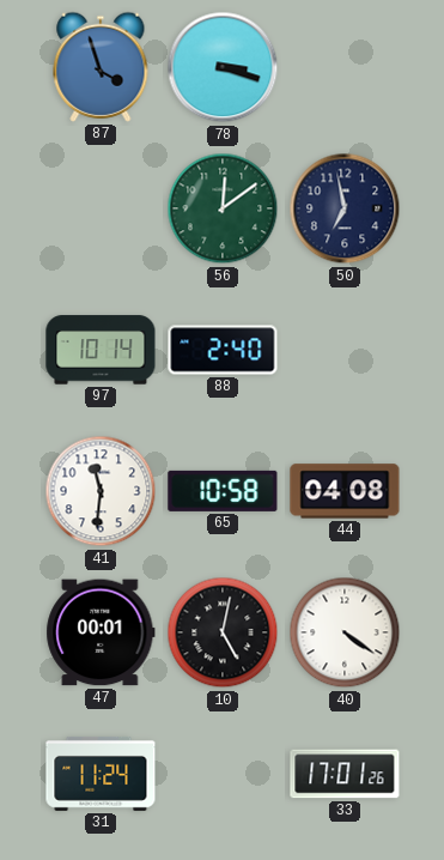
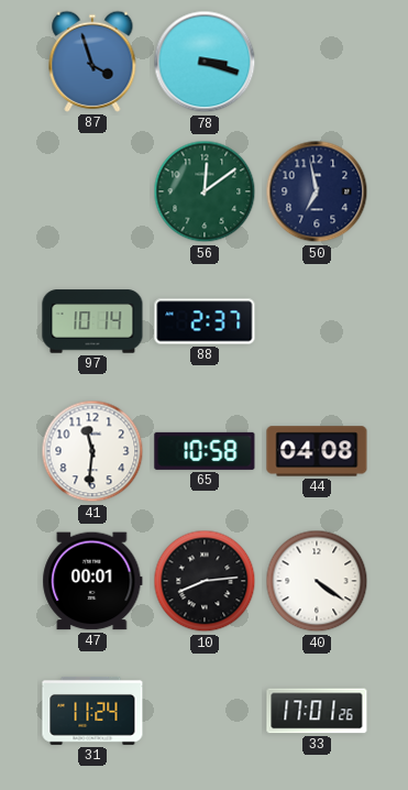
88: 2:40 -> 2:37 (205, 321)
10: 5:02 -> 8:14 (205, 581)
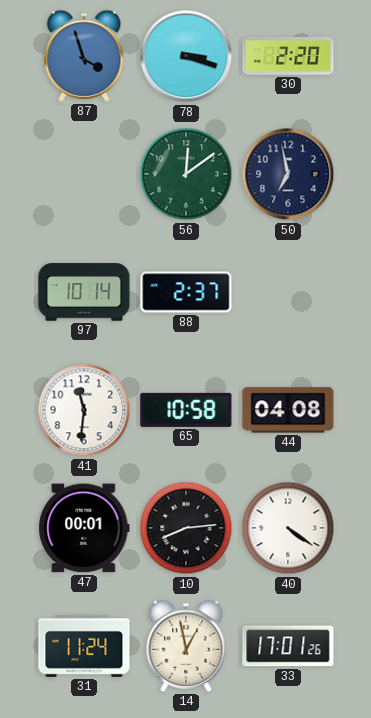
30: none -> 2:20 (288, 56)
14: none -> 12:58 (186, 646)
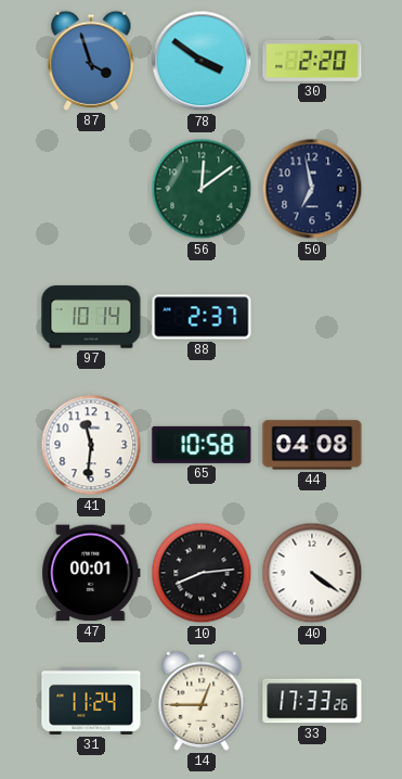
78: 3:18 -> 3:51 (202, 61)
14: 12:58 -> 12:45 (202, 701)
33: 17:01 -> 17:33 (312, 701)
